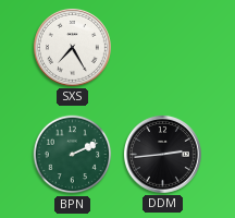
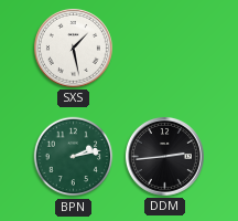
SXS: 7:25 -> 1:28 (73, 48)
BPN: 2:11 -> 2:13 (74, 157)
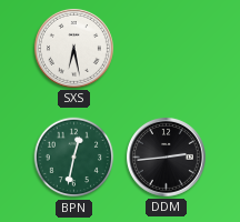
SXS: 1:28 -> 6:28 (73, 48)
BPN: 2:13 -> 12:32 (74, 158)
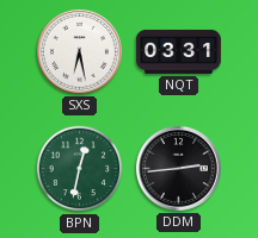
NQT: none -> 03:31 (179, 51)
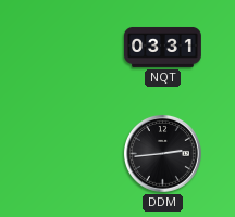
SXS: 6:28 -> none (79, 51)
BPN: 12:32 -> none (80, 169)
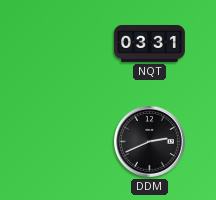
DDM: 2:44 -> 2:41 (149, 141)
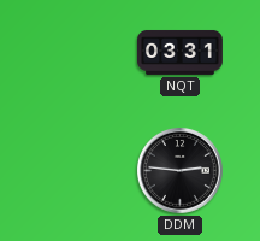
DDM: 2:41 -> 2:46 (179, 170)
